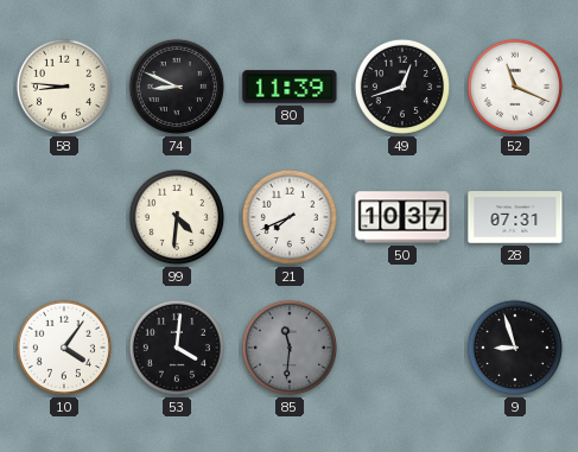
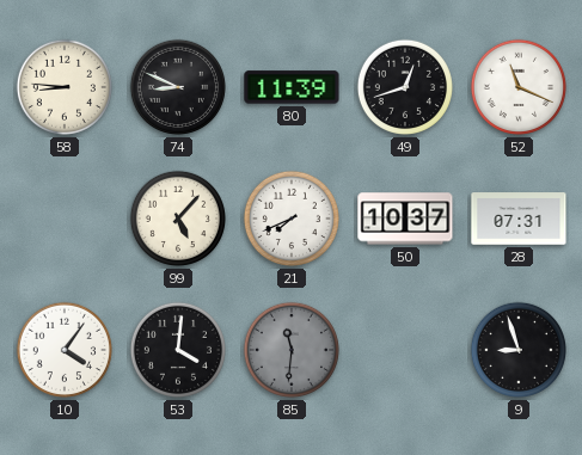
99: 4:31 -> 5:07 (178, 219)
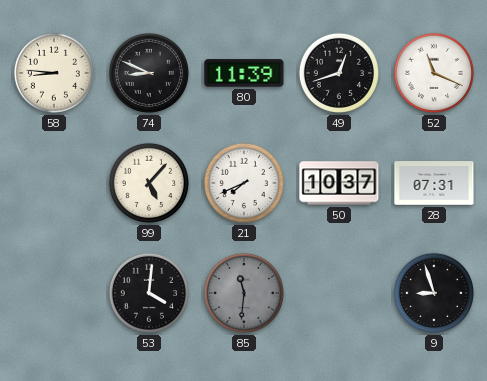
10: 4:06 -> none (65, 350)
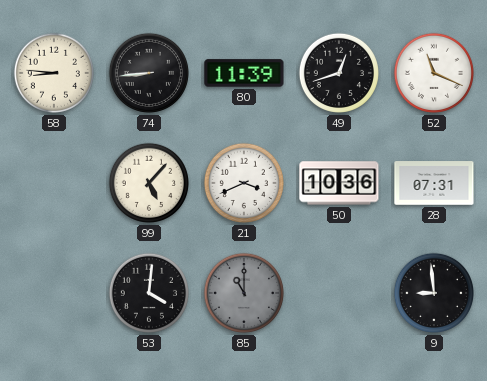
74: 8:49 -> 8:44 (149, 73)
21: 7:41 -> 3:41 (244, 183)
50: 10:37 -> 10:36 (339, 183)
85: 11:31 -> 11:00 (244, 293)
9: 8:57 -> 8:59 (434, 293)
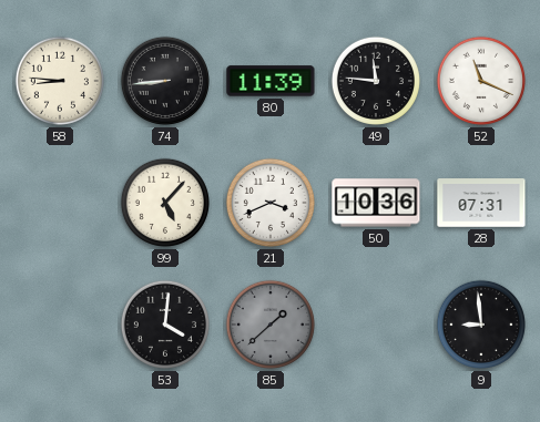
49: 12:42 -> 11:46 (376, 81)
85: 11:00 -> 1:38 (271, 325)
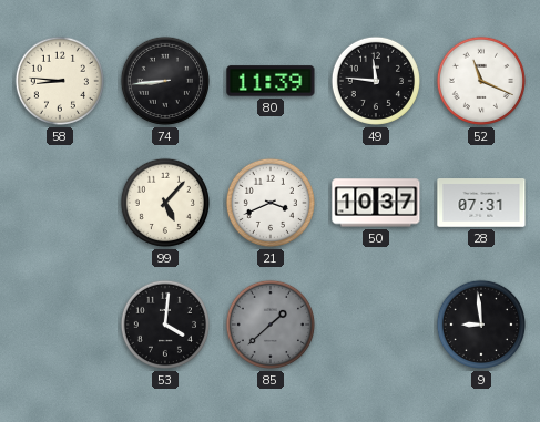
50: 10:36 -> 10:37 (376, 203)
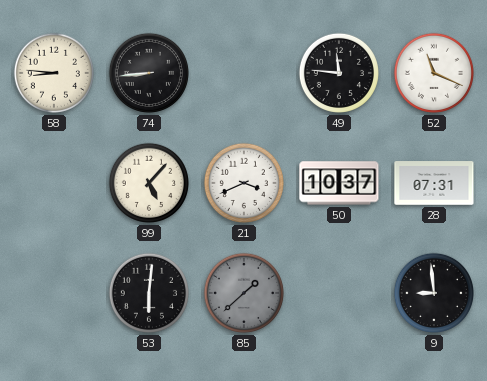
80: 11:39 -> none (271, 81)
53: 4:01 -> 6:01 (149, 293)
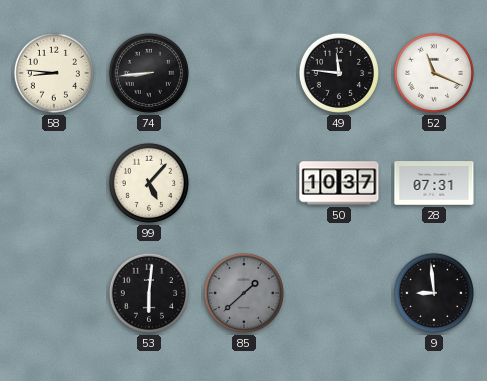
21: 3:41 -> none (244, 183)
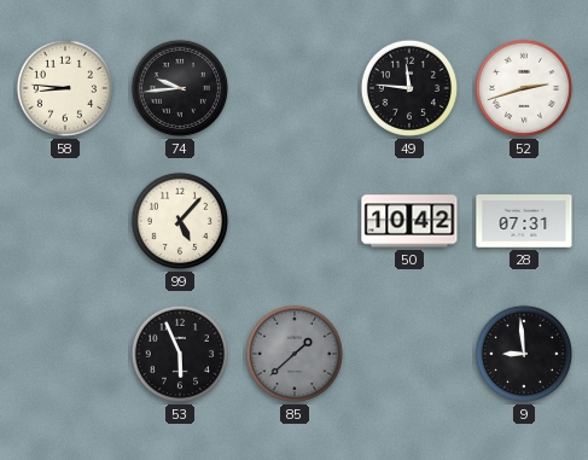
74: 8:44 -> 9:44 (180, 88)
52: 11:19 -> 2:42 (524, 88)
50: 10:37 -> 10:42 (409, 221)
53: 6:01 -> 5:56 (180, 354)
